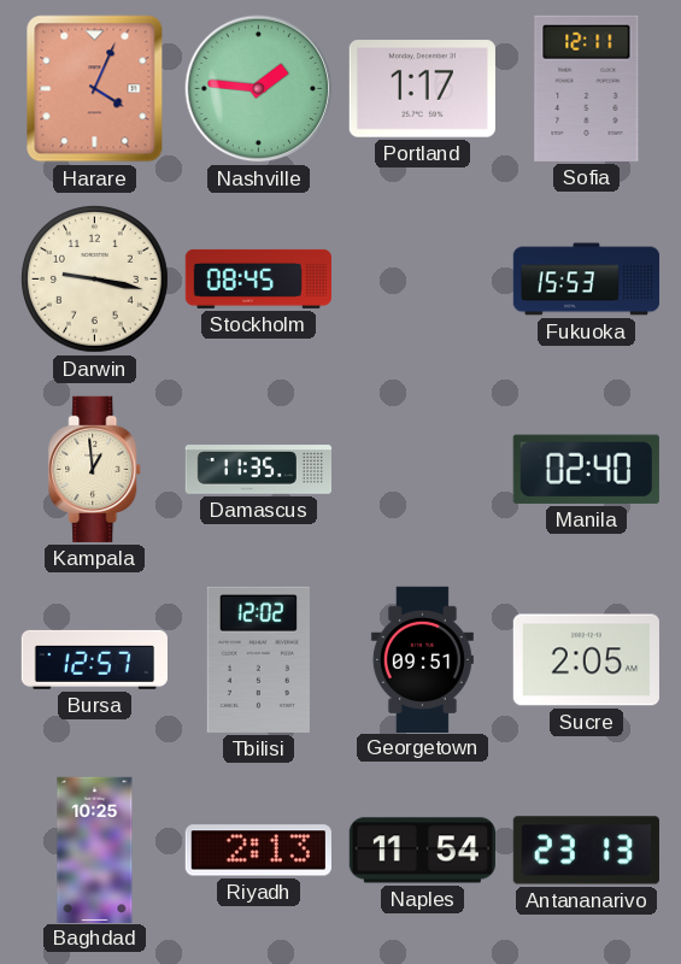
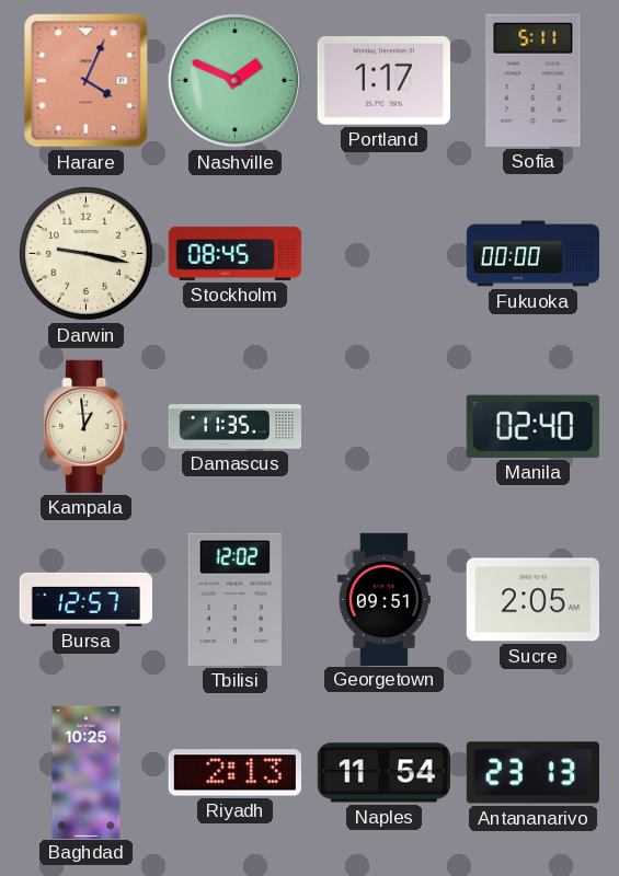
Nashville: 1:46 -> 1:49 (236, 81)
Sofia: 12:11 -> 5:11 (534, 80)
Fukuoka: 15:53 -> 00:00 (534, 254)
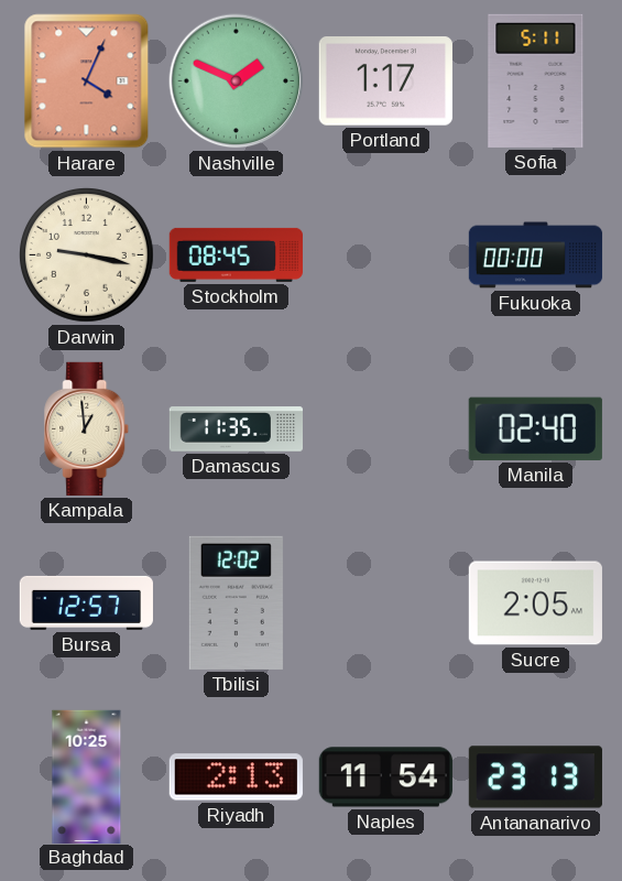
Georgetown: 09:51 -> none (383, 599)
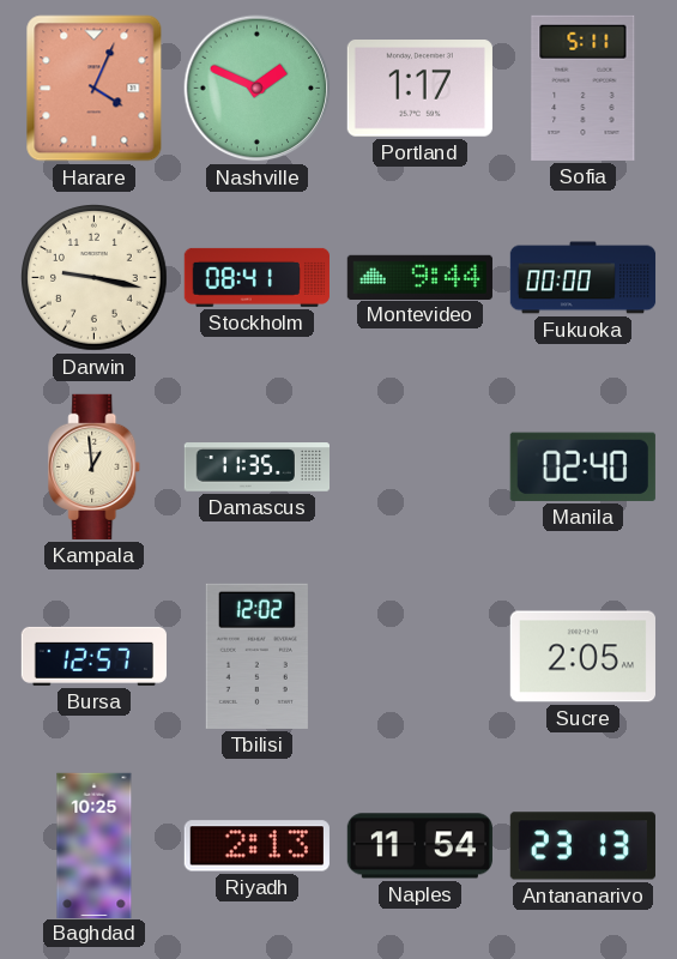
Stockholm: 08:45 -> 08:41 (256, 277)
Montevideo: none -> 9:44 (419, 277)
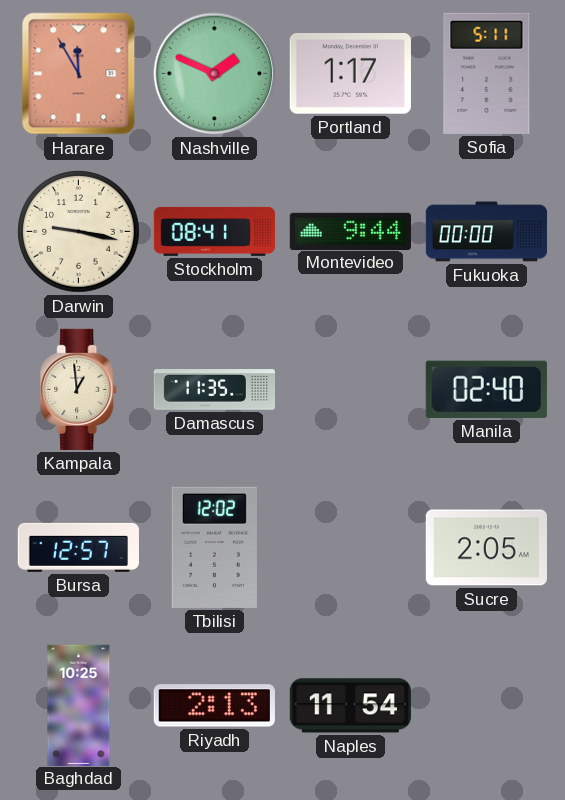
Harare: 4:04 -> 11:55 (79, 74)
Antananarivo: 23:13 -> none (582, 846)
